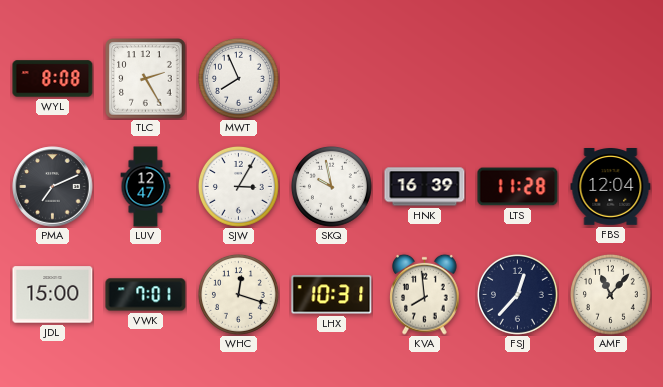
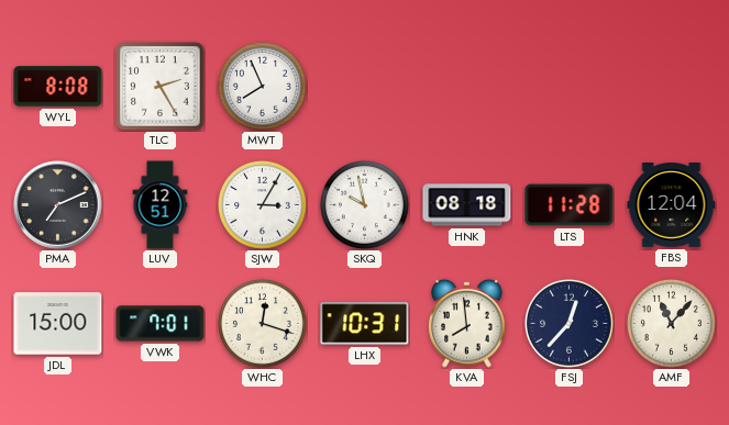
LUV: 12:47 -> 12:51 (161, 205)
HNK: 16:39 -> 08:18 (467, 205)
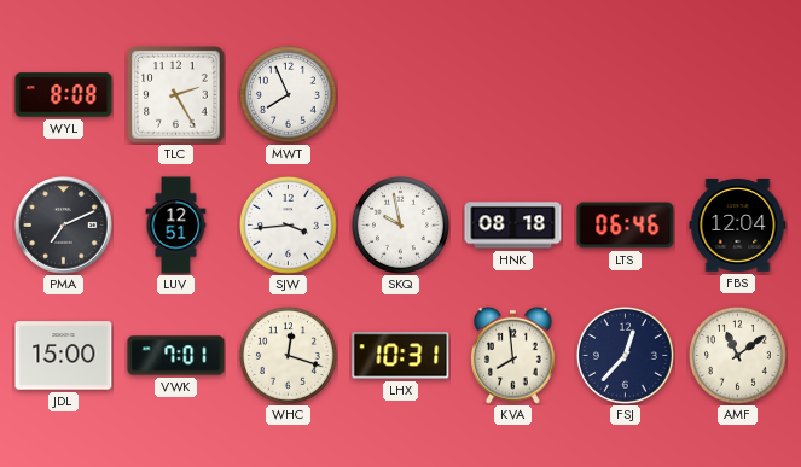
SJW: 3:05 -> 3:44 (288, 224)
LTS: 11:28 -> 06:46 (626, 226)
AMF: 11:07 -> 11:09 (737, 355)
